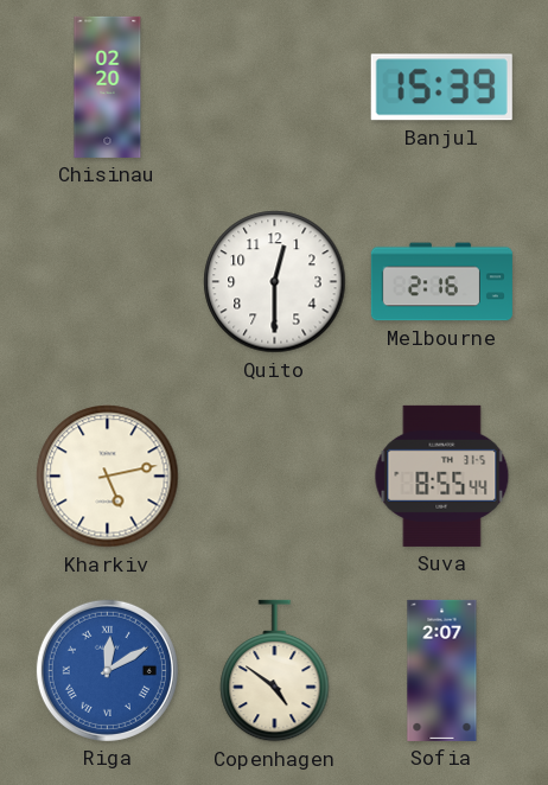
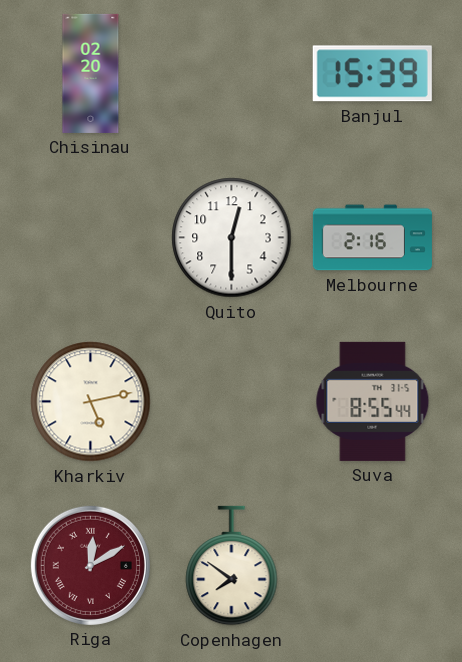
Riga dial: blue -> burgundy (90, 565)
Copenhagen: 4:51 -> 7:51 (232, 566)
Sofia: 2:07 -> none (442, 670)
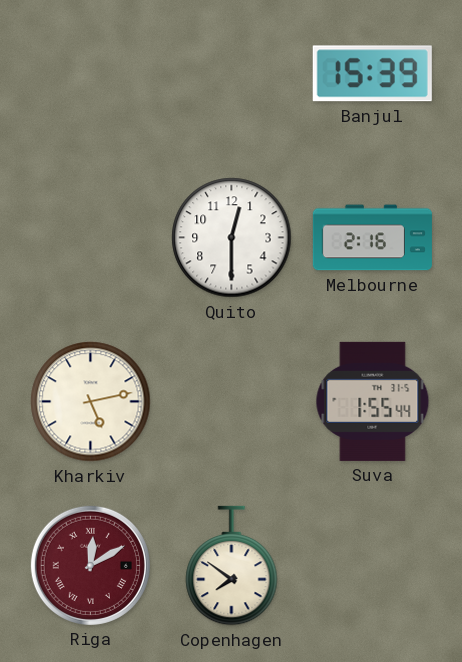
Chisinau: 02:20 -> none (91, 73)
Suva: 8:55 -> 1:55 (373, 401)
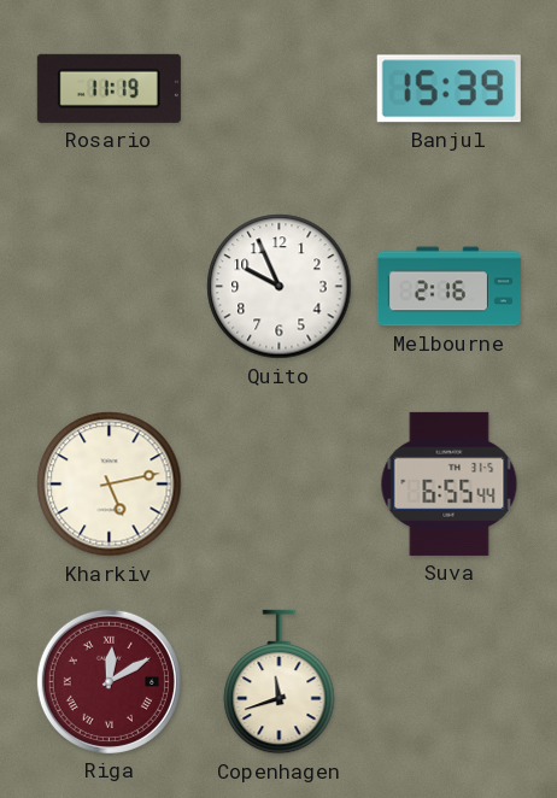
Rosario: none -> 11:19 (109, 88)
Quito: 12:30 -> 9:56 (280, 287)
Suva: 1:55 -> 6:55 (450, 483)
Copenhagen: 7:51 -> 11:42 (280, 682)
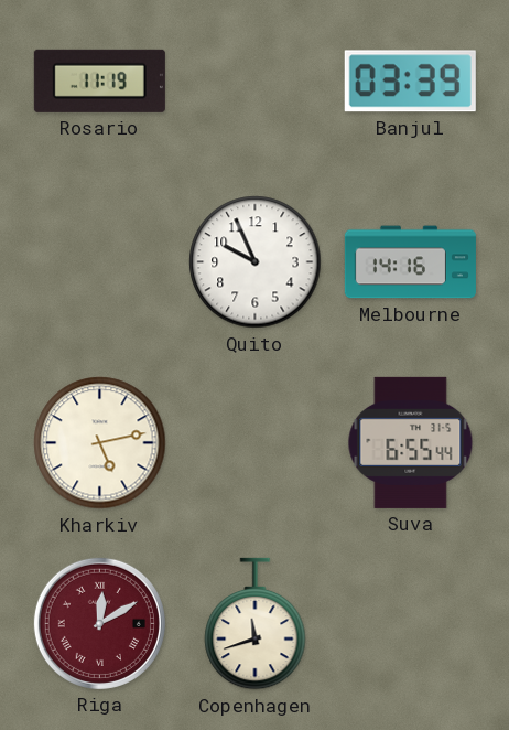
Banjul: 15:39 -> 03:39 (410, 82)
Melbourne: 2:16 -> 14:16 (410, 262)
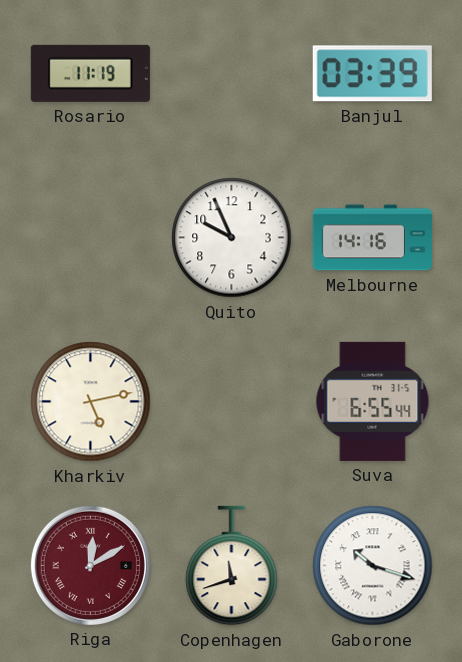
Gaborone: none -> 10:18 (373, 566)
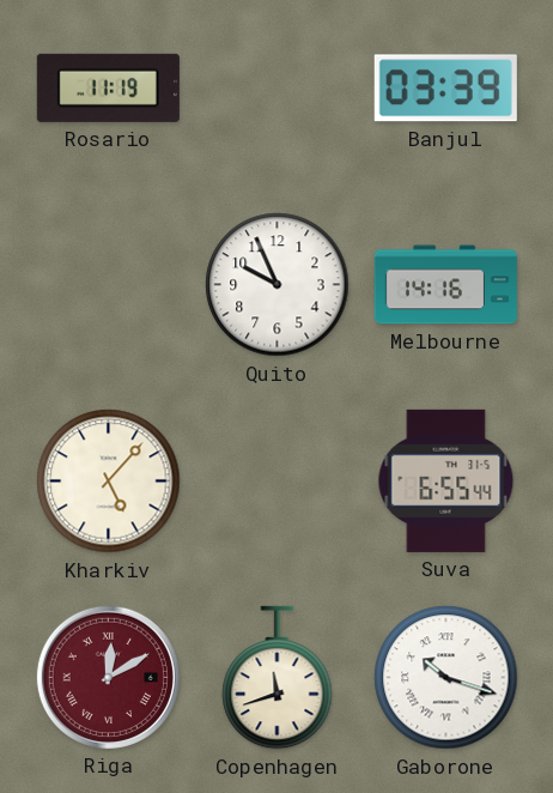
Kharkiv: 5:13 -> 5:07 (109, 482)
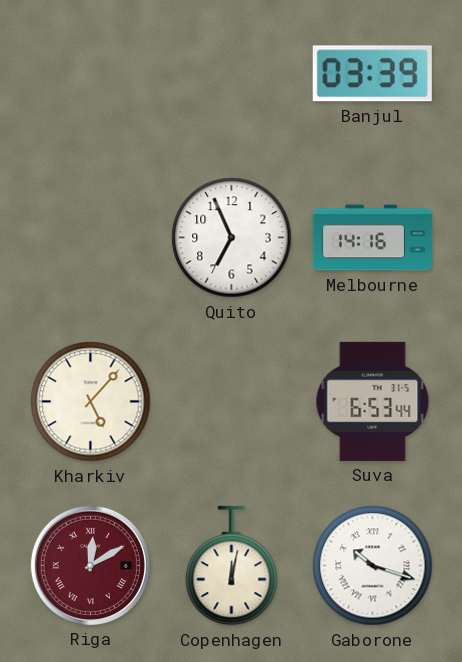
Rosario: 11:19 -> none (108, 87)
Quito: 9:56 -> 6:56 (232, 238)
Suva: 6:55 -> 6:53 (373, 401)
Copenhagen: 11:42 -> 12:02 (232, 566)
